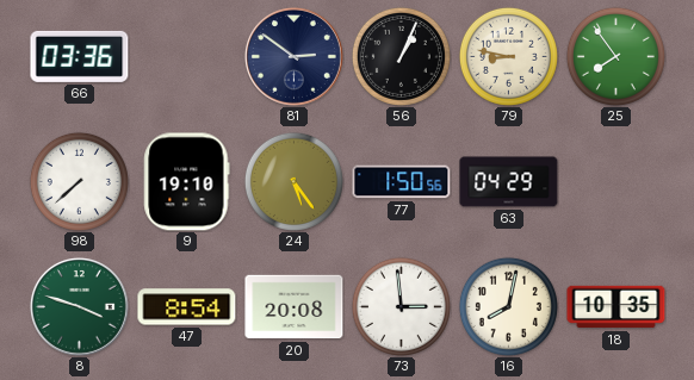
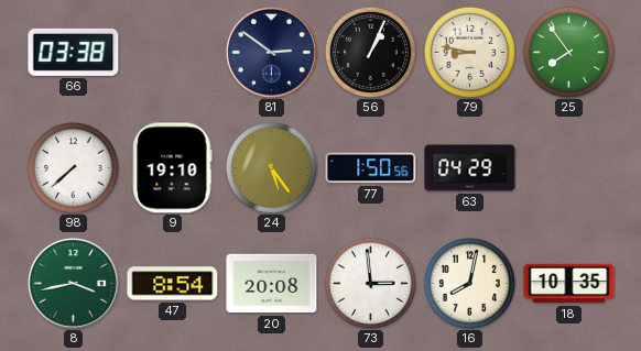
66: 03:36 -> 03:38 (74, 52)
8: 3:48 -> 3:43 (73, 283)
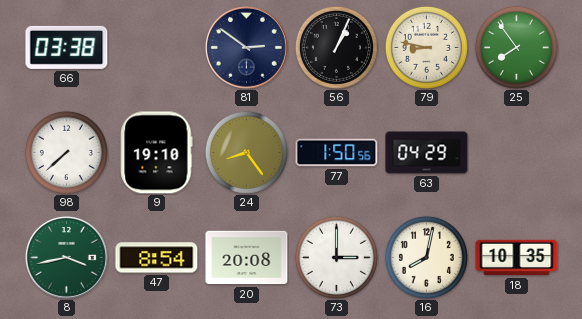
24: 5:24 -> 8:24 (246, 152)
73: 2:59 -> 3:00 (336, 257)
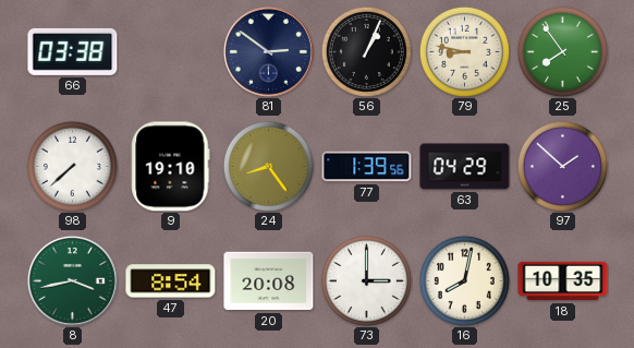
77: 1:50 -> 1:39 (367, 167)
97: none -> 1:52 (562, 166)
